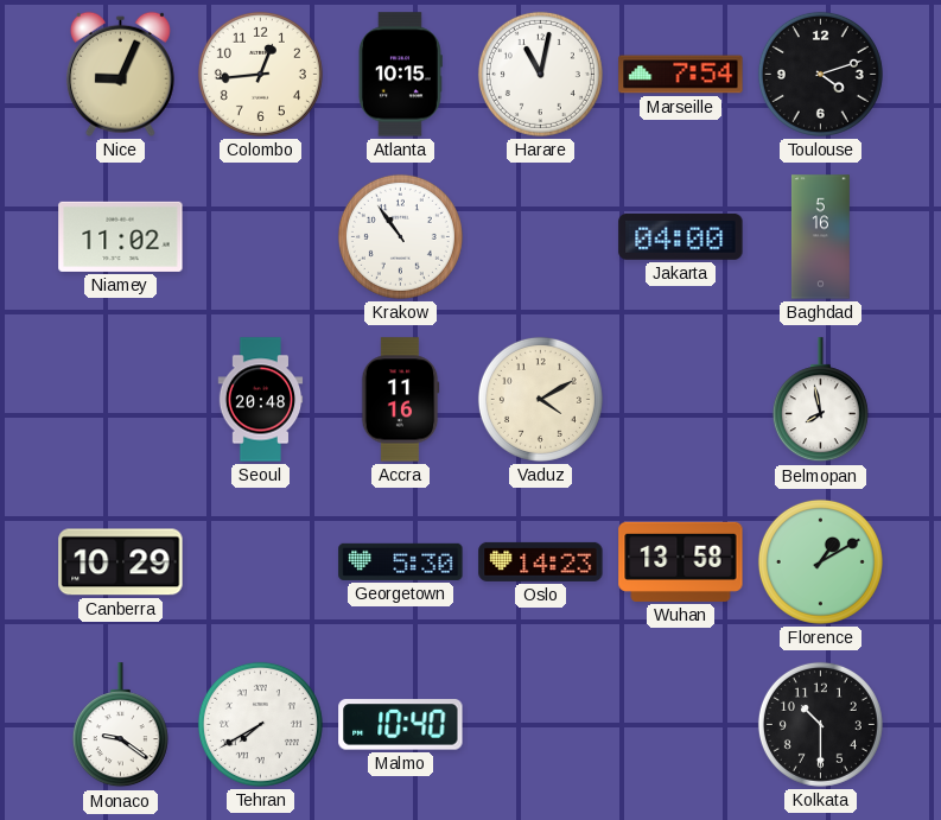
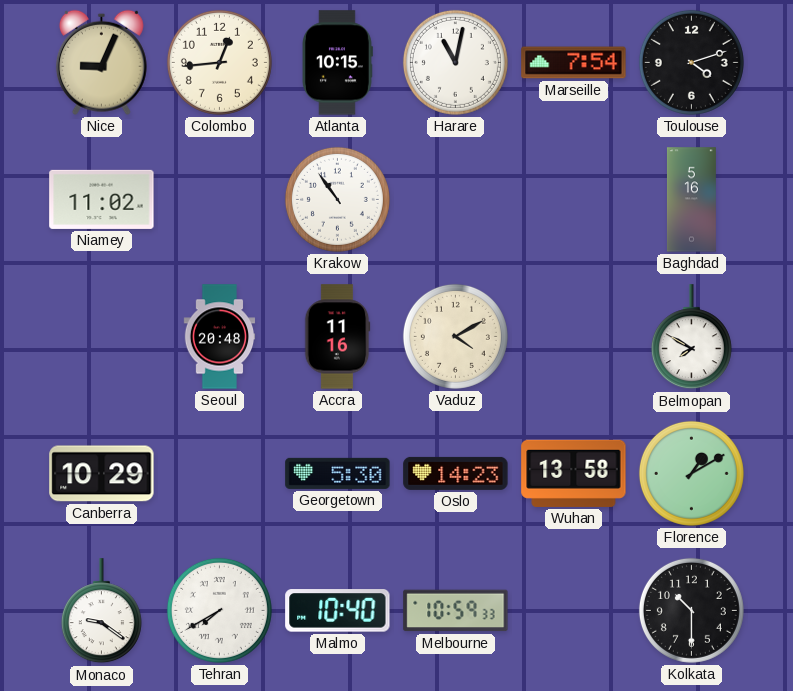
Jakarta: 04:00 -> none (681, 236)
Belmopan: 7:58 -> 7:50 (691, 337)
Melbourne: none -> 10:59 (456, 611)
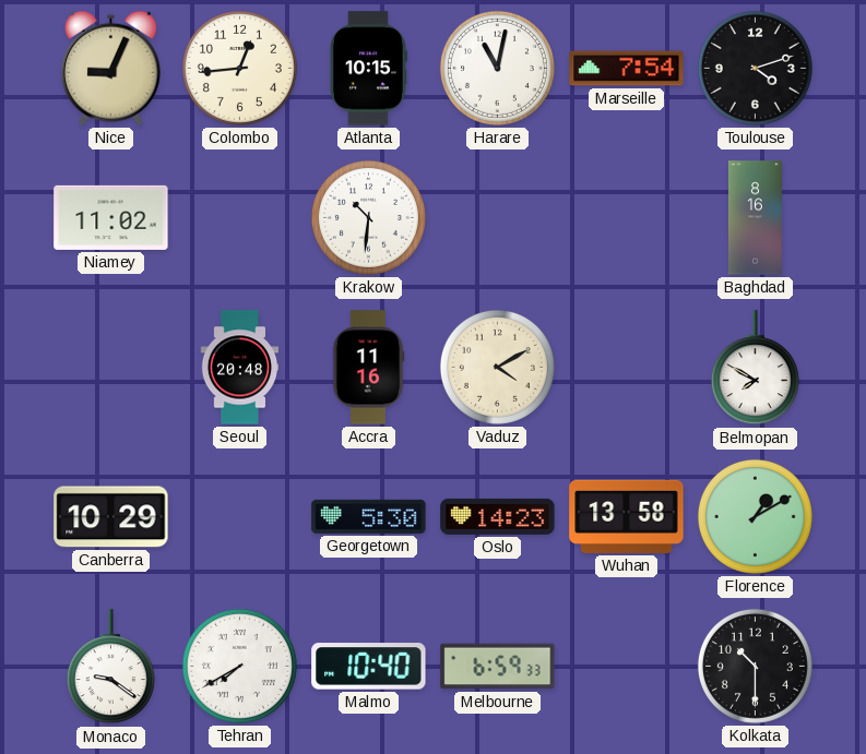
Krakow: 10:54 -> 10:31 (368, 217)
Baghdad: 5:16 -> 8:16 (755, 218)
Melbourne: 10:59 -> 6:59 (498, 667)
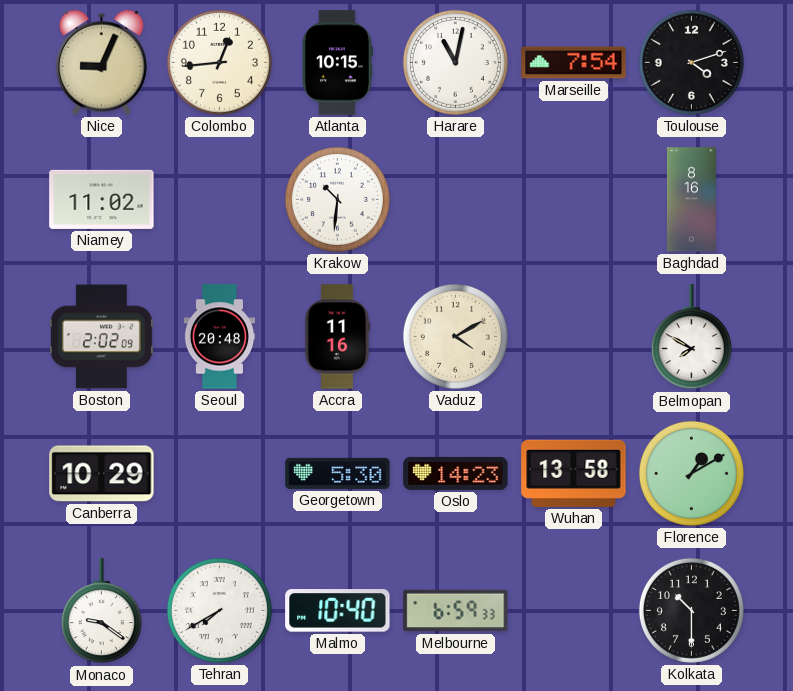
Boston: none -> 2:02 (101, 337)
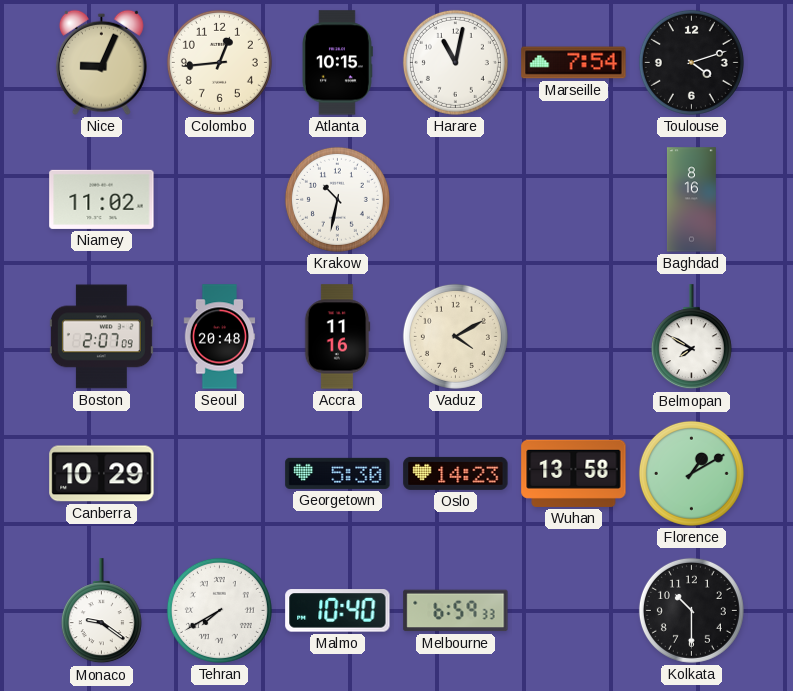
Krakow: 10:31 -> 10:32 (337, 199)
Boston: 2:02 -> 2:07 (101, 337)
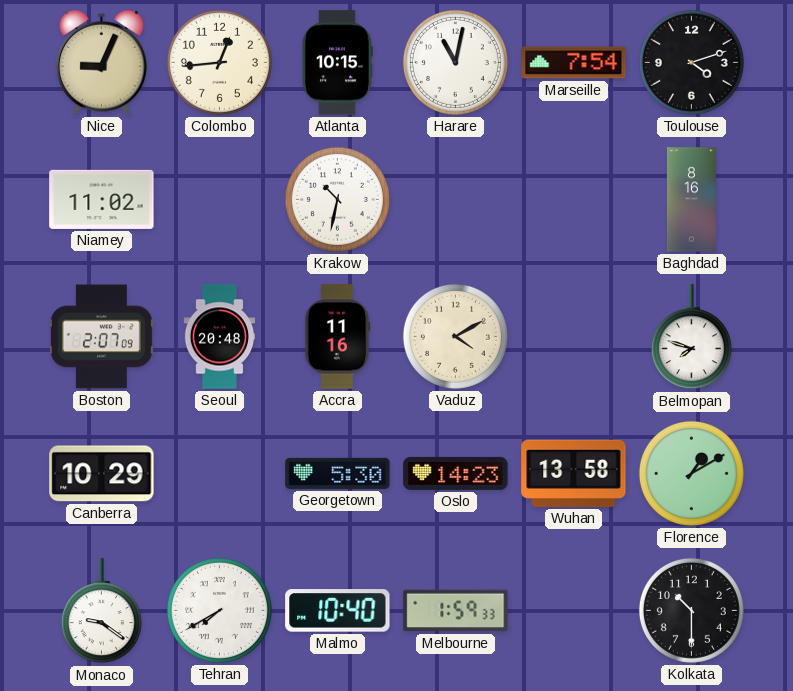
Belmopan: 7:50 -> 7:48 (691, 337)
Melbourne: 6:59 -> 1:59 (456, 611)
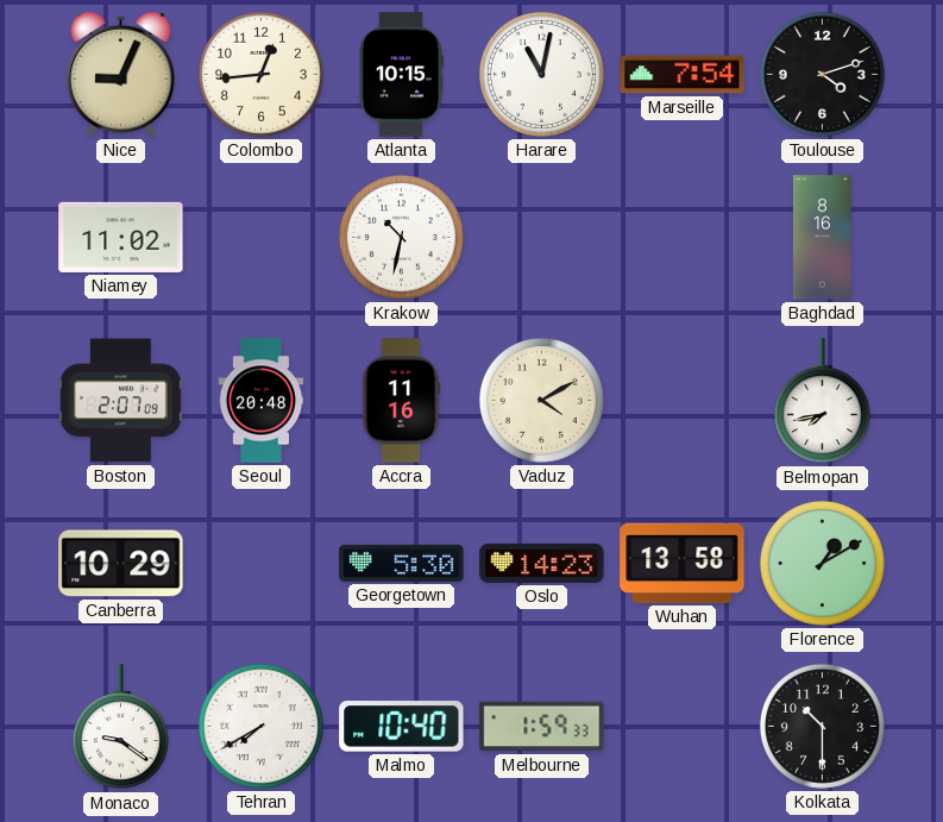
Belmopan: 7:48 -> 7:43 (822, 401)
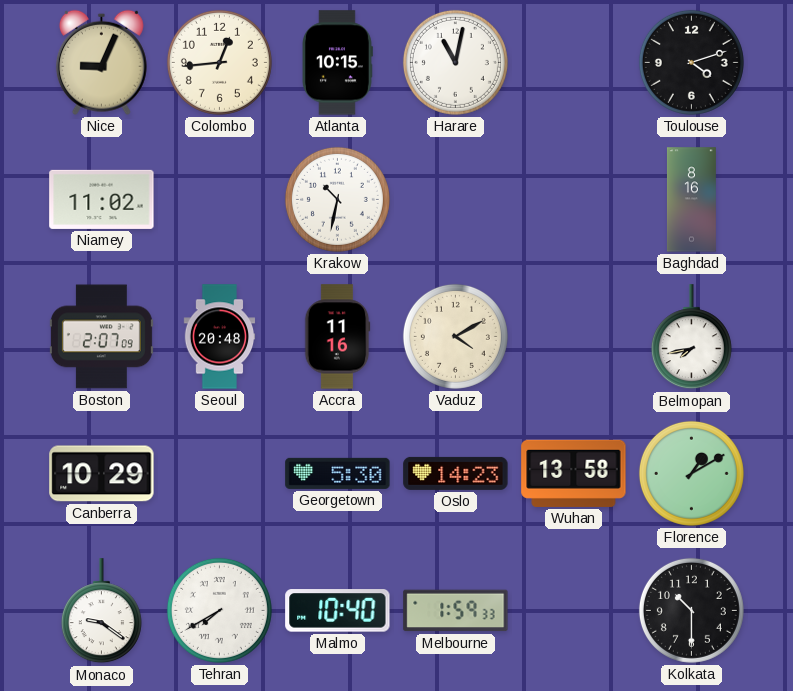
Marseille: 7:54 -> none (683, 75)
